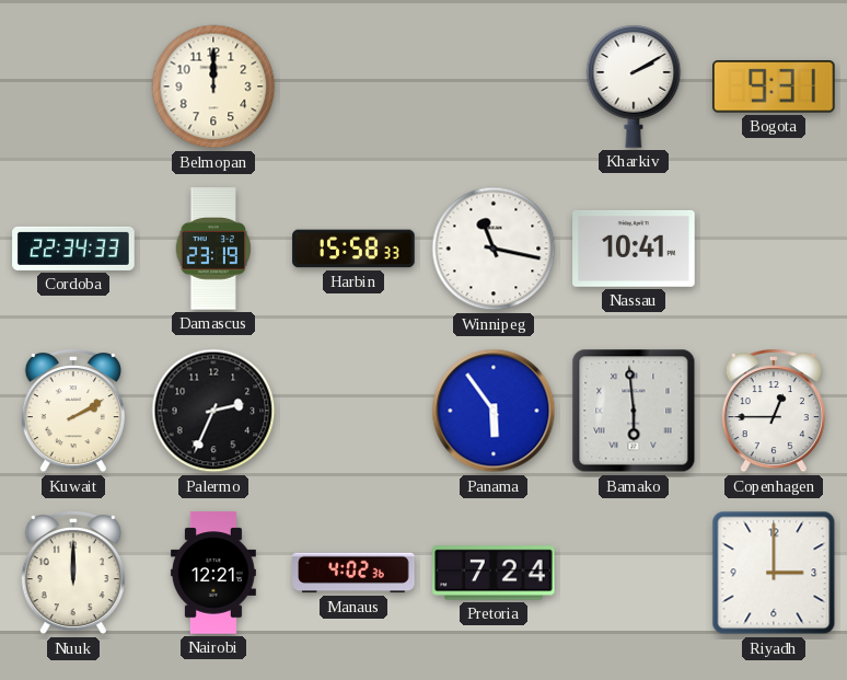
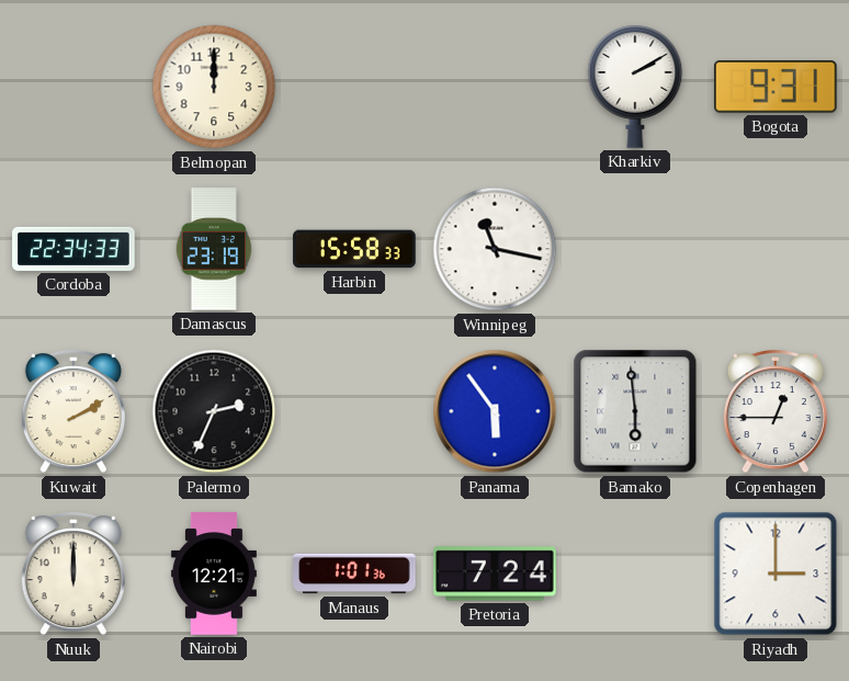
Nassau: 10:41 -> none (634, 249)
Manaus: 4:02 -> 1:01 (354, 574)
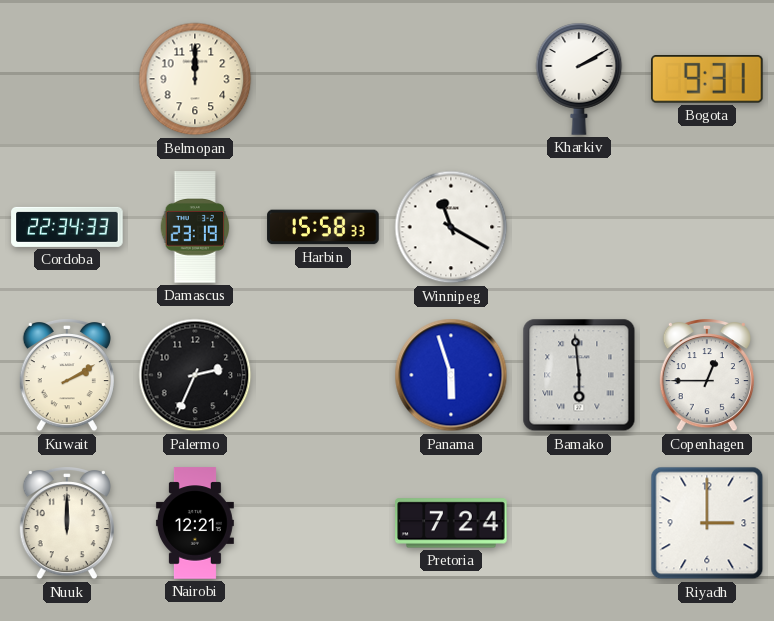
Winnipeg: 11:17 -> 11:20 (451, 227)
Panama: 5:54 -> 5:57 (451, 375)
Manaus: 1:01 -> none (354, 574)
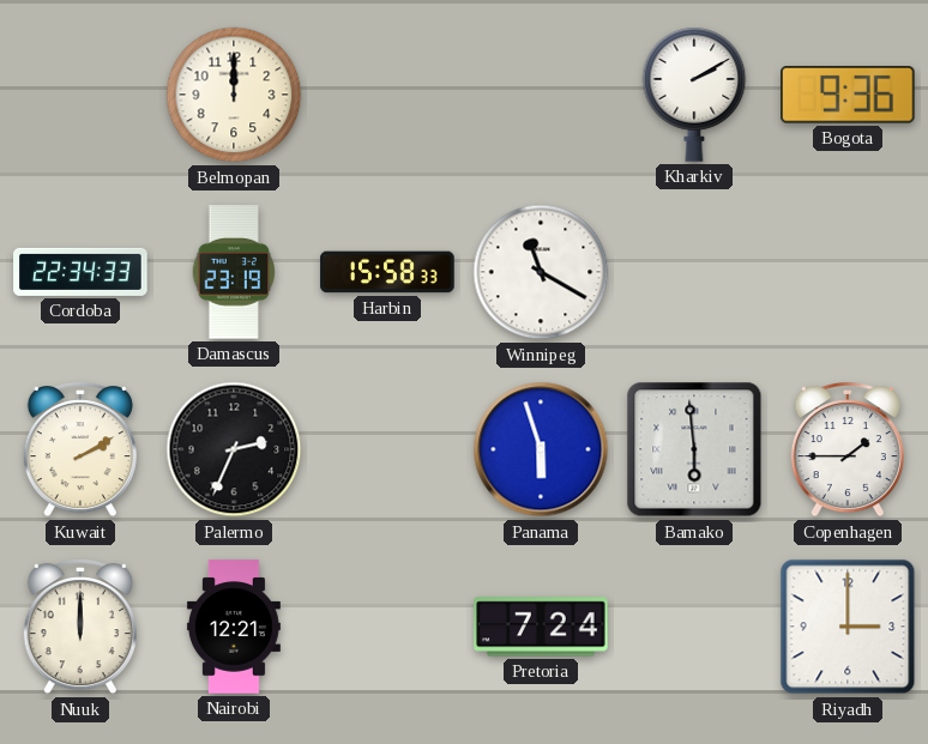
Bogota: 9:31 -> 9:36 (849, 96)
Copenhagen: 12:45 -> 1:45 (848, 450)
